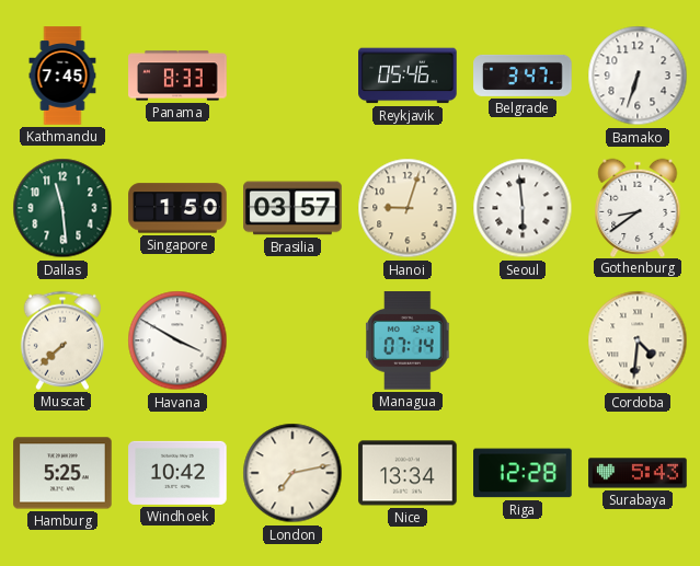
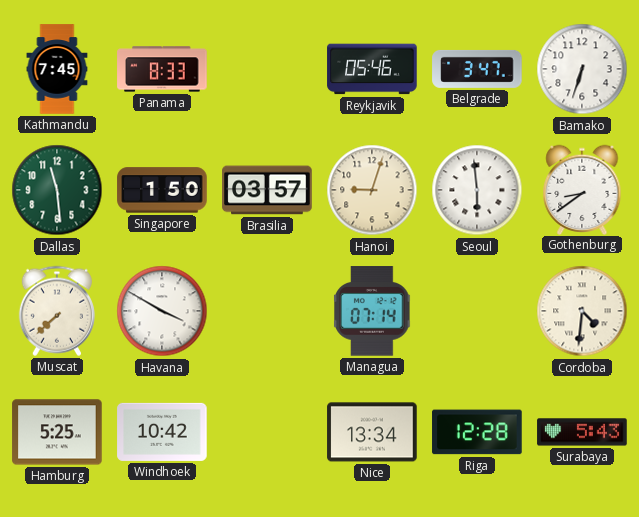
London: 7:13 -> none (292, 473)
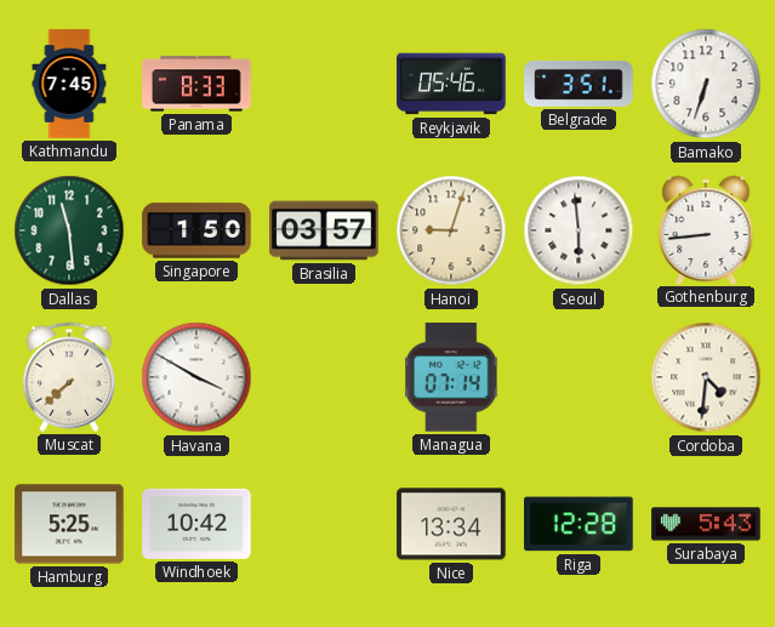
Belgrade: 3:47 -> 3:51 (579, 84)
Gothenburg: 8:39 -> 8:44 (706, 229)
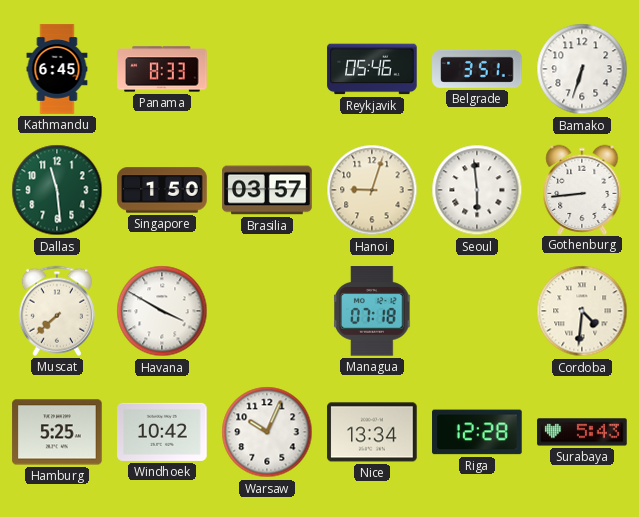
Kathmandu: 7:45 -> 6:45 (57, 69)
Managua: 07:14 -> 07:18 (372, 311)
Warsaw: none -> 10:04 (267, 432)
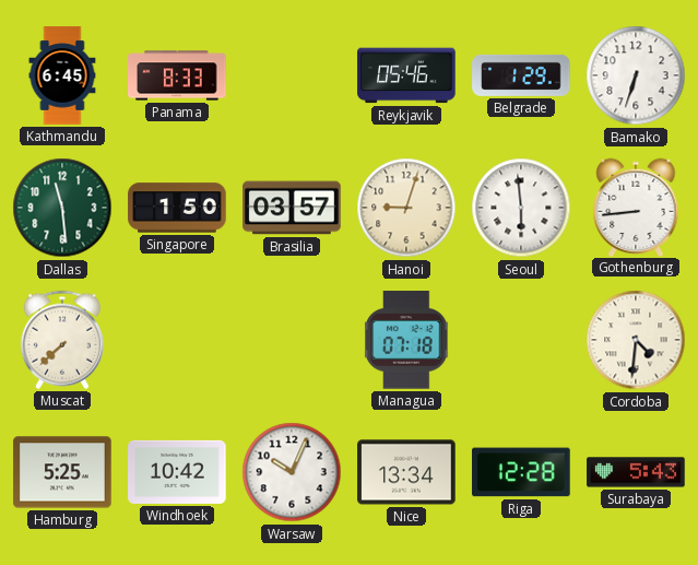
Belgrade: 3:51 -> 1:29 (521, 75)
Havana: 3:50 -> none (162, 311)
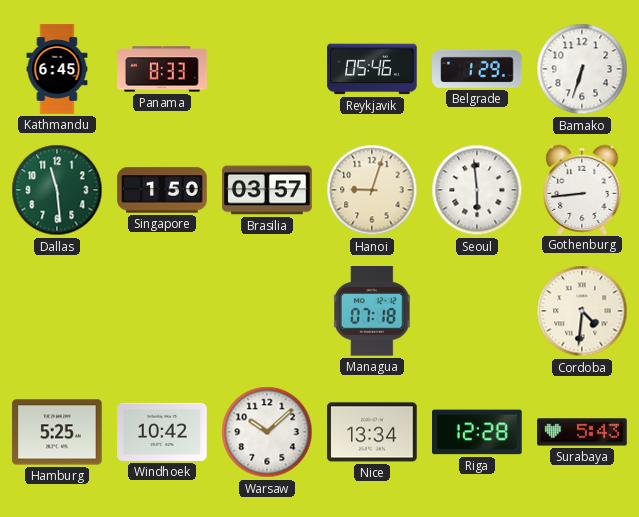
Muscat: 7:38 -> none (62, 340)
Warsaw: 10:04 -> 10:08 (267, 432)
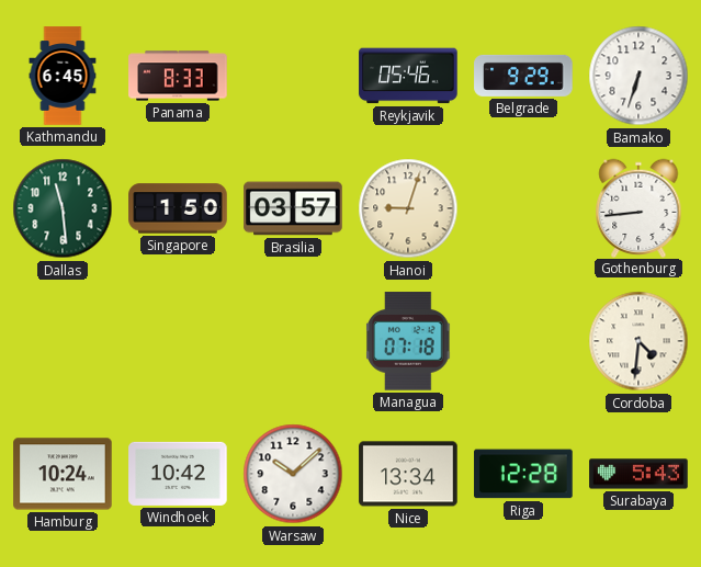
Belgrade: 1:29 -> 9:29 (523, 76)
Seoul: 5:59 -> none (477, 190)
Hamburg: 5:25 -> 10:24 (63, 474)
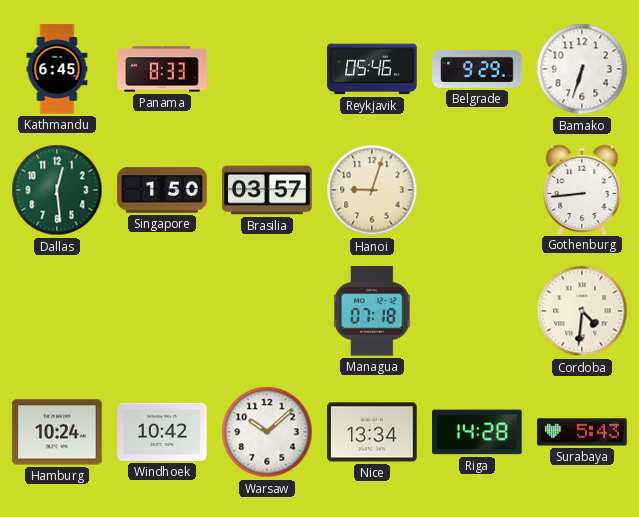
Dallas: 11:29 -> 12:29 (57, 190)
Riga: 12:28 -> 14:28 (477, 432)
